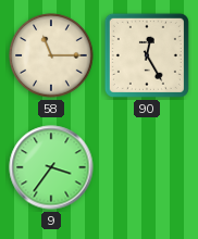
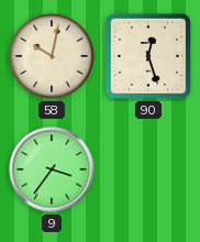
58: 11:15 -> 10:02 (52, 56)
90: 12:25 -> 12:27 (148, 56)
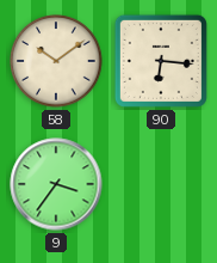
58: 10:02 -> 10:09 (56, 61)
90: 12:27 -> 6:16 (161, 61)
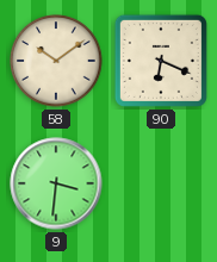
90: 6:16 -> 6:19 (161, 61)
9: 3:36 -> 3:31 (56, 183)
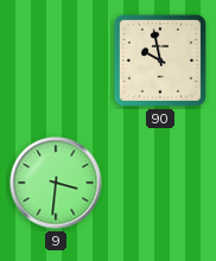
58: 10:09 -> none (56, 61)
90: 6:19 -> 9:58 (160, 61)
